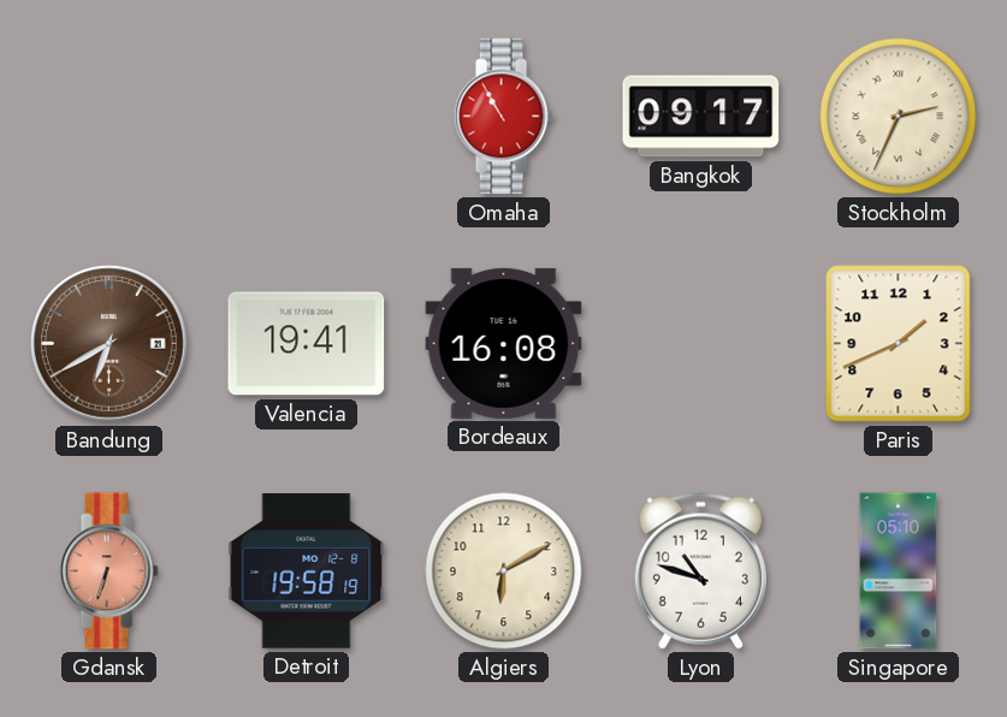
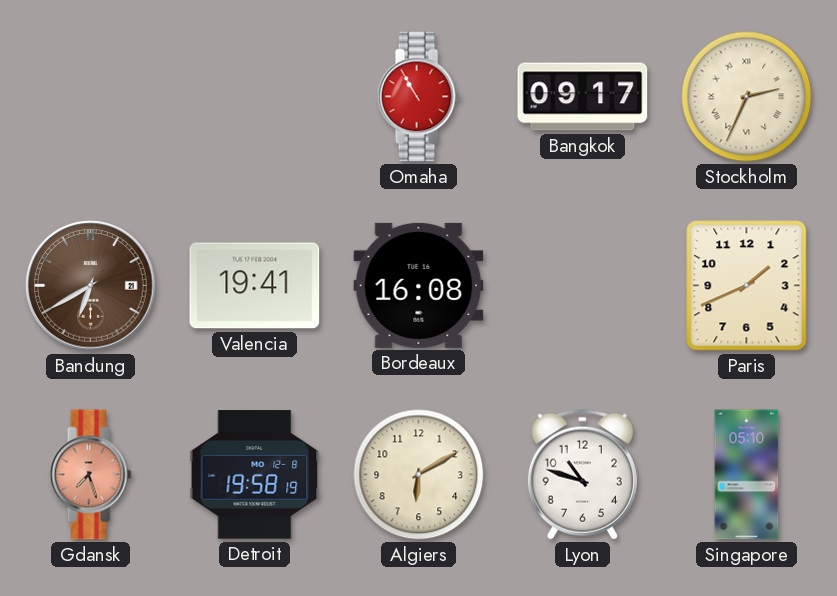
Gdansk: 6:33 -> 7:27 (90, 475)
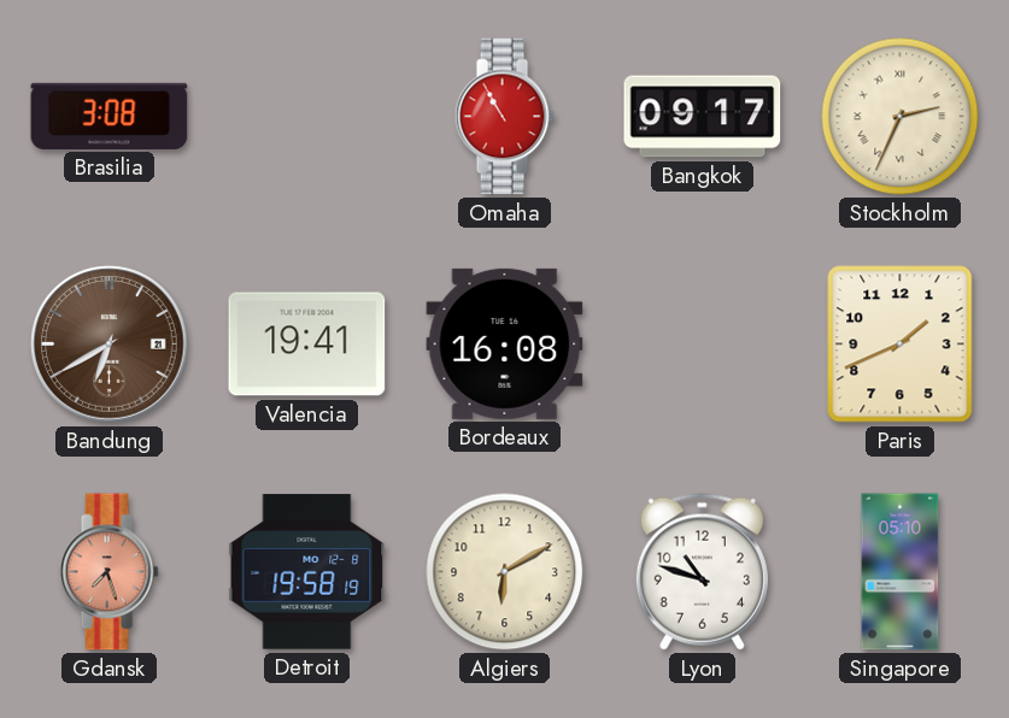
Brasilia: none -> 3:08 (110, 116)
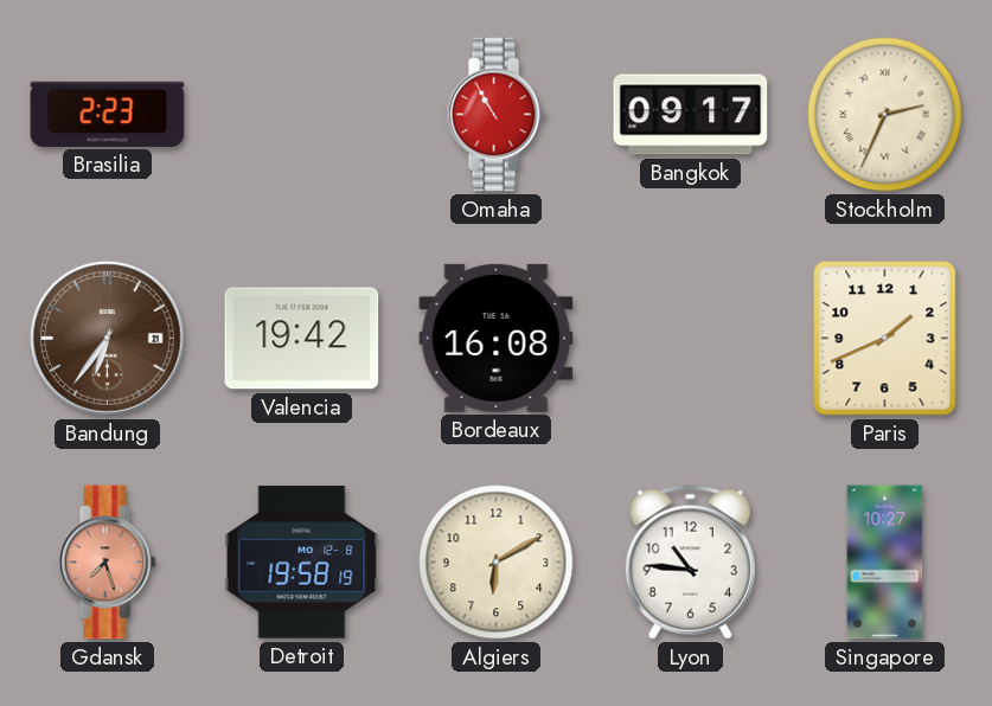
Brasilia: 3:08 -> 2:23 (108, 114)
Bandung: 6:40 -> 6:36 (108, 339)
Valencia: 19:41 -> 19:42 (302, 339)
Lyon: 10:48 -> 10:46 (690, 561)
Singapore: 05:10 -> 10:27 (885, 563)
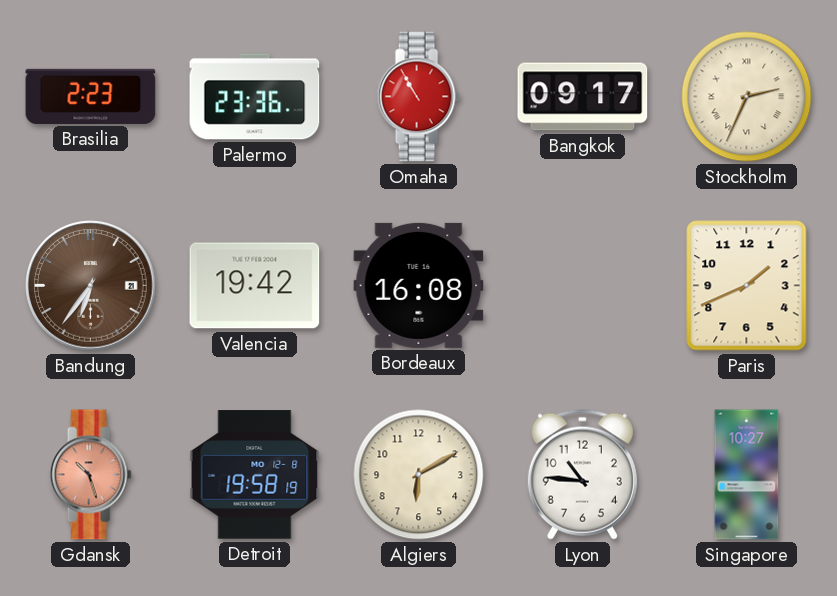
Palermo: none -> 23:36 (255, 97)
Gdansk: 7:27 -> 10:27 (90, 475)
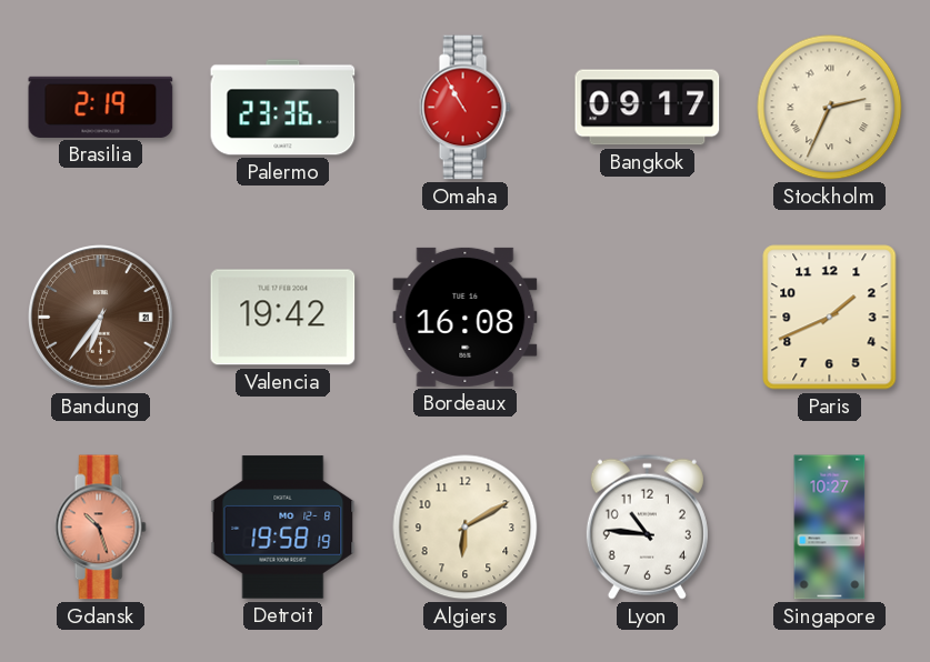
Brasilia: 2:23 -> 2:19 (101, 107)
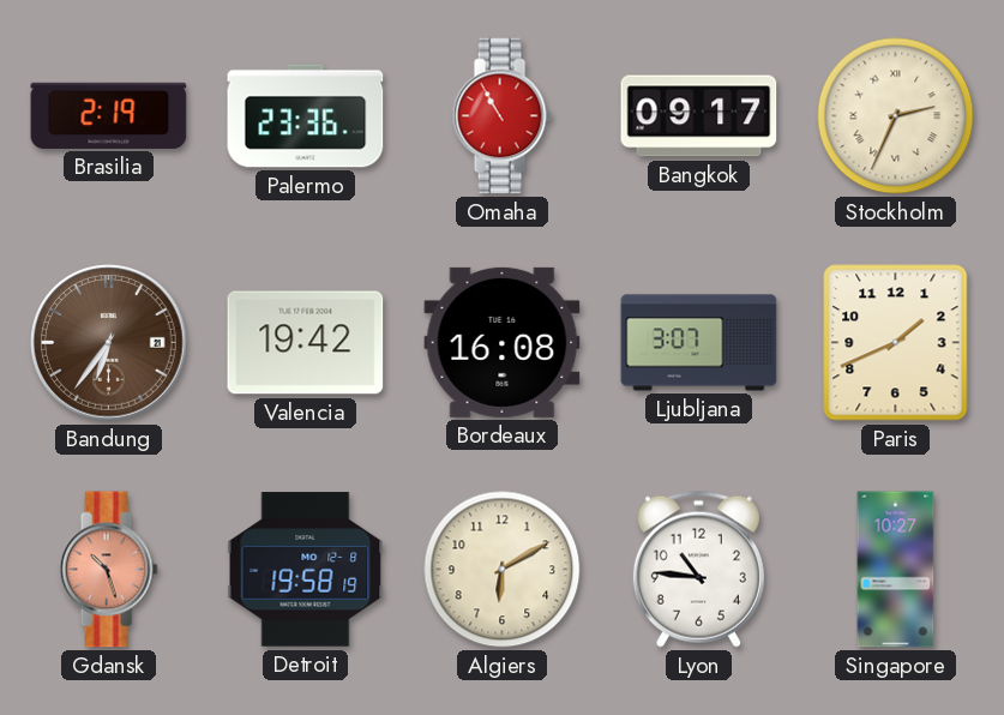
Ljubljana: none -> 3:07 (699, 343)
